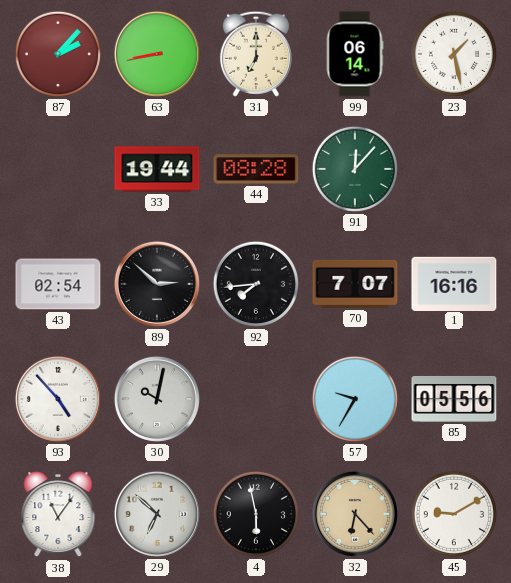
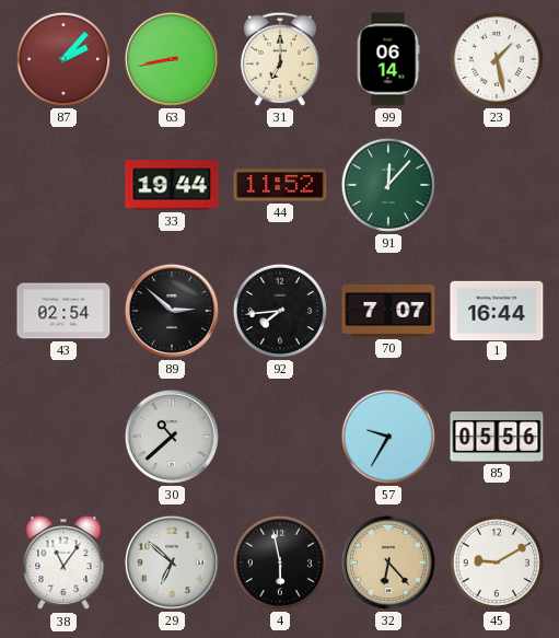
44: 08:28 -> 11:52 (280, 185)
1: 16:16 -> 16:44 (497, 310)
93: 4:53 -> none (58, 399)
30: 10:02 -> 10:38 (172, 437)
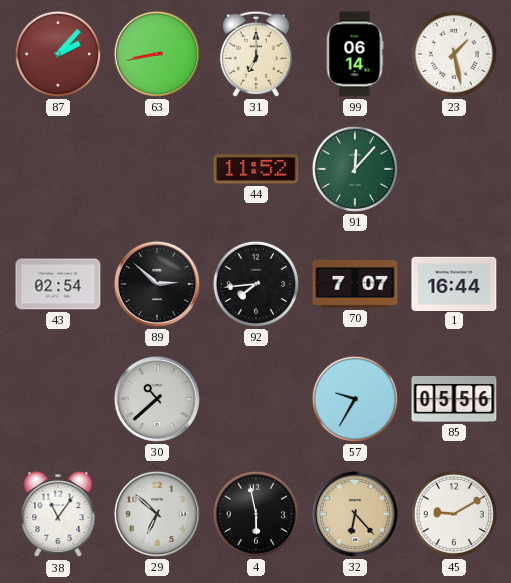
33: 19:44 -> none (172, 185)
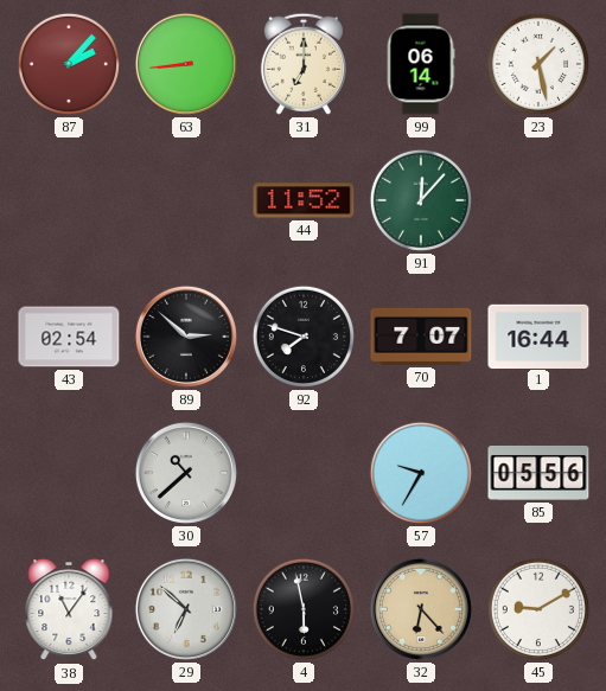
63: 8:43 -> 8:44 (186, 64)
92: 7:44 -> 7:48 (304, 337)
